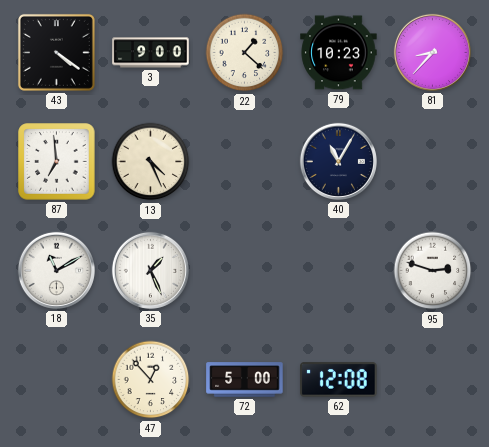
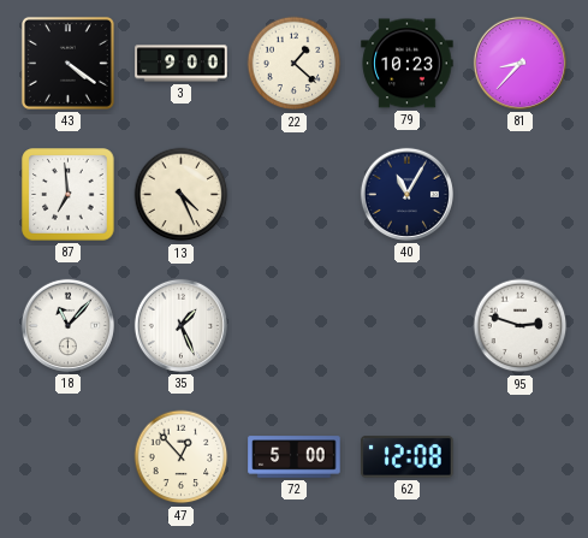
18: 11:10 -> 11:07 (67, 325)
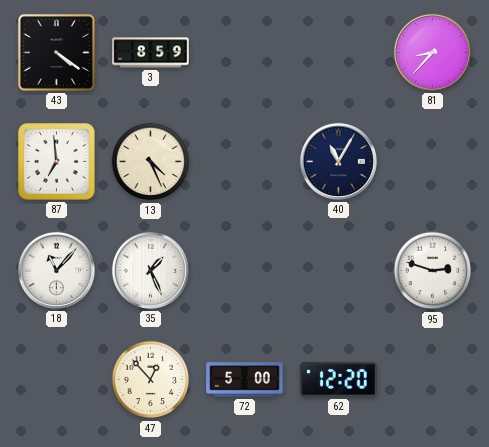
3: 9:00 -> 8:59 (151, 53)
22: 1:22 -> none (295, 64)
79: 10:23 -> none (408, 64)
62: 12:08 -> 12:20 (339, 380)
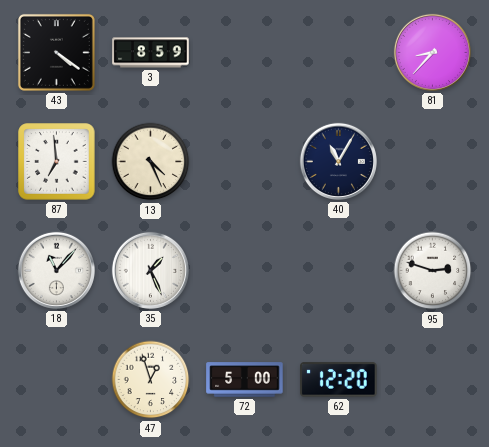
47: 12:53 -> 12:57 (151, 380)
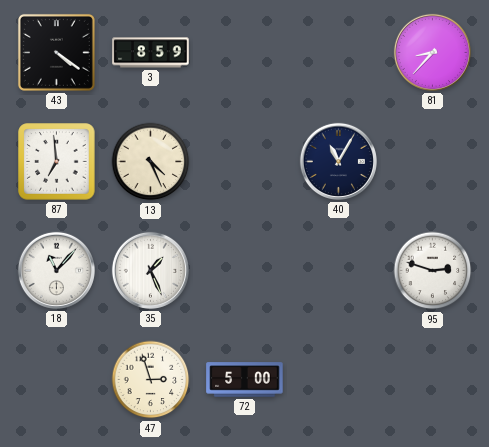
47: 12:57 -> 2:57 (151, 380)
62: 12:20 -> none (339, 380)
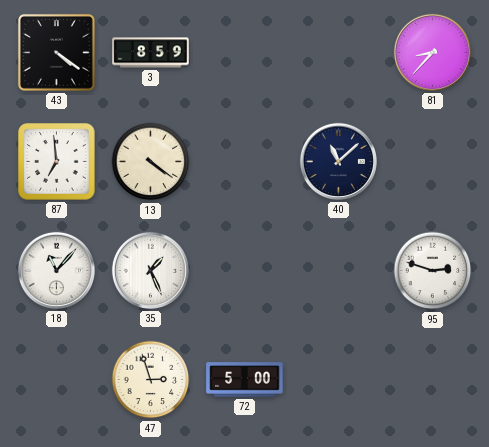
13: 4:26 -> 4:21 (151, 162)
40: 11:05 -> 11:08 (338, 161)
